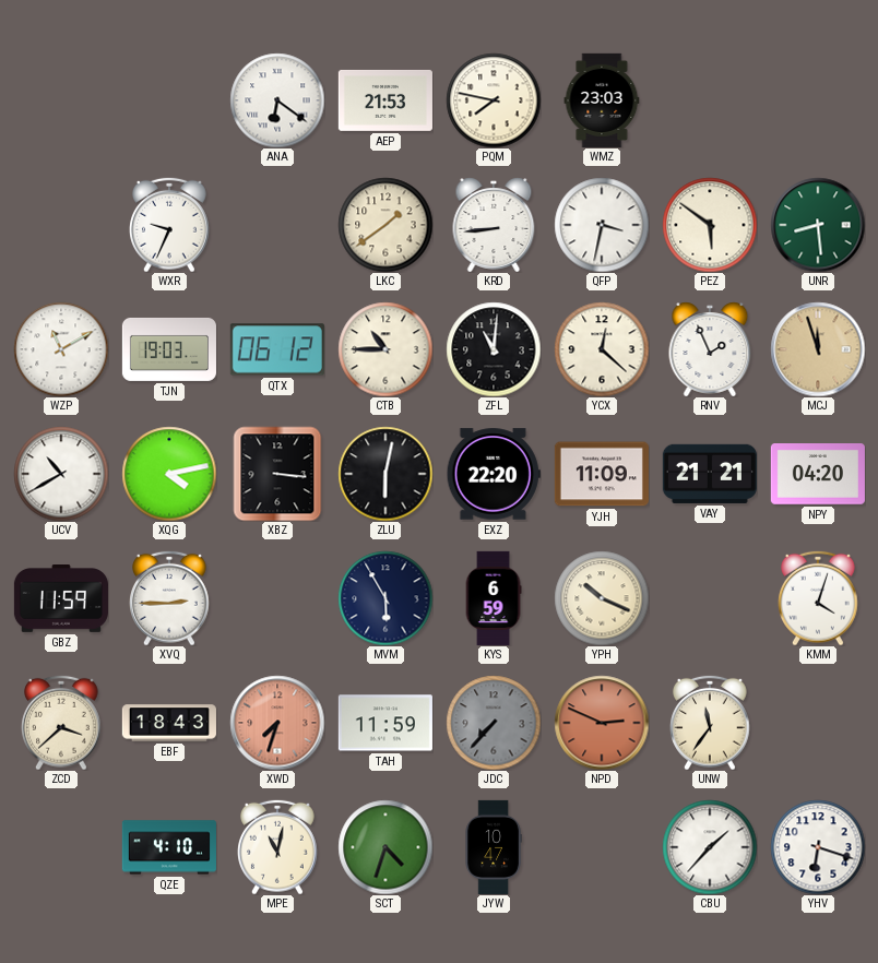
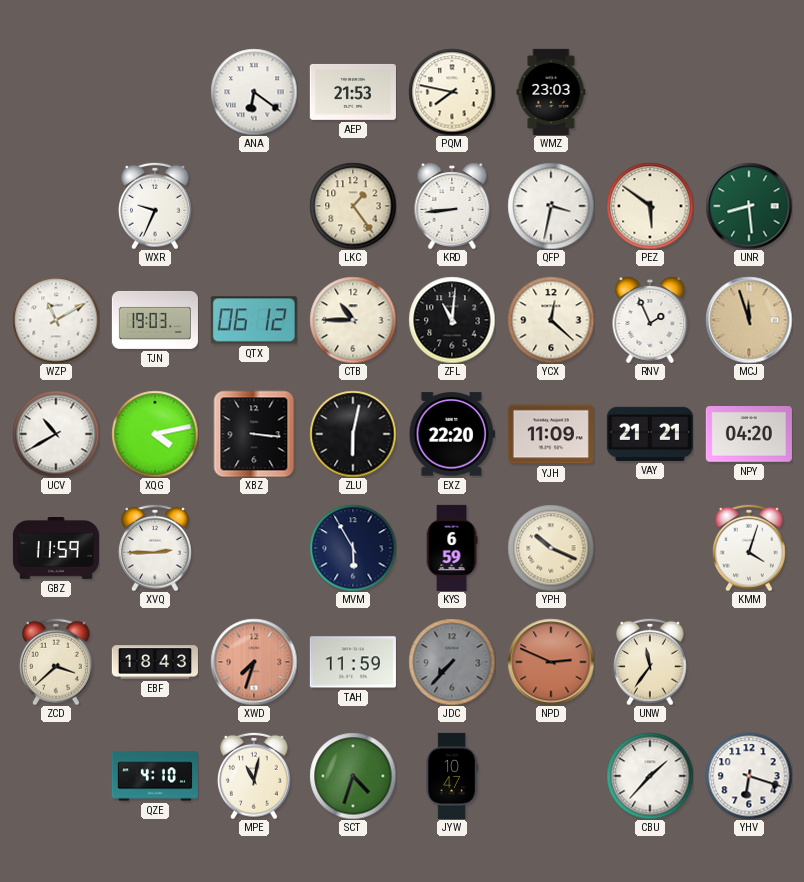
LKC: 1:39 -> 1:24 (353, 206)
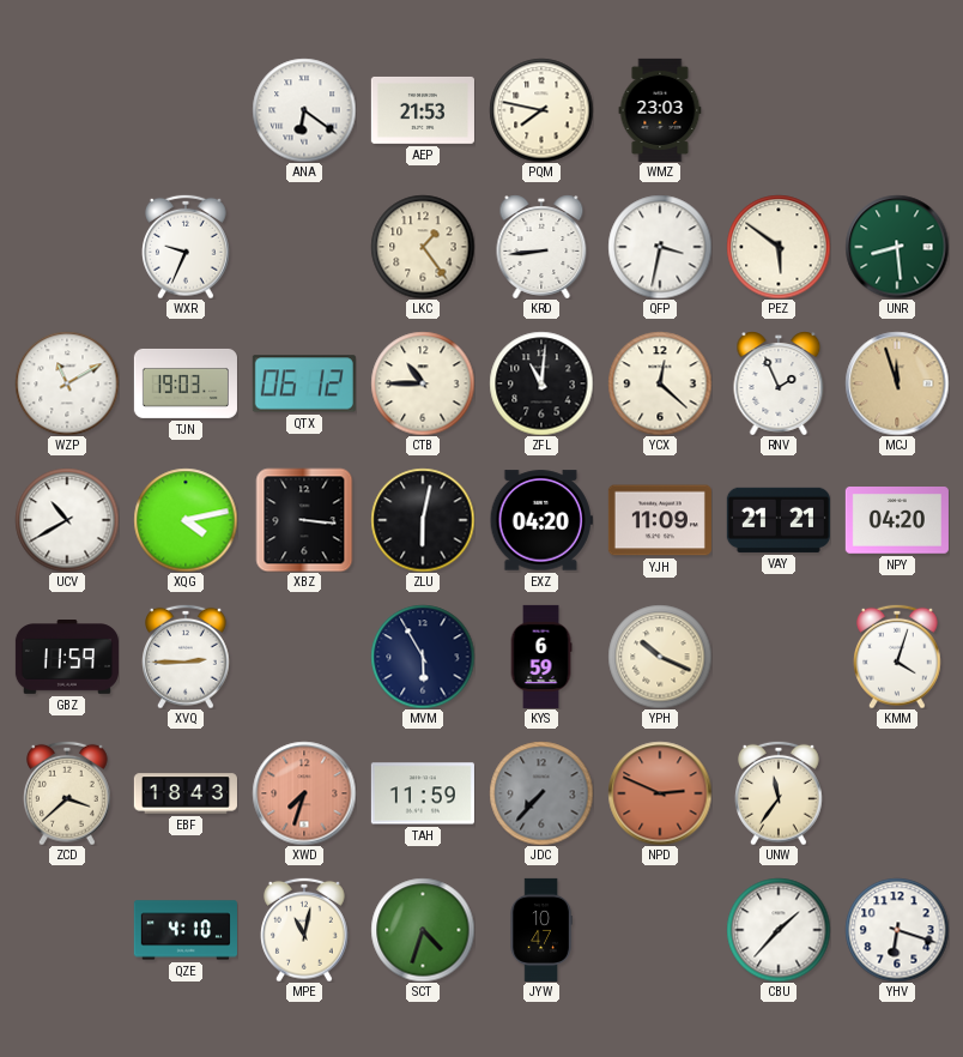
EXZ: 22:20 -> 04:20 (541, 520)
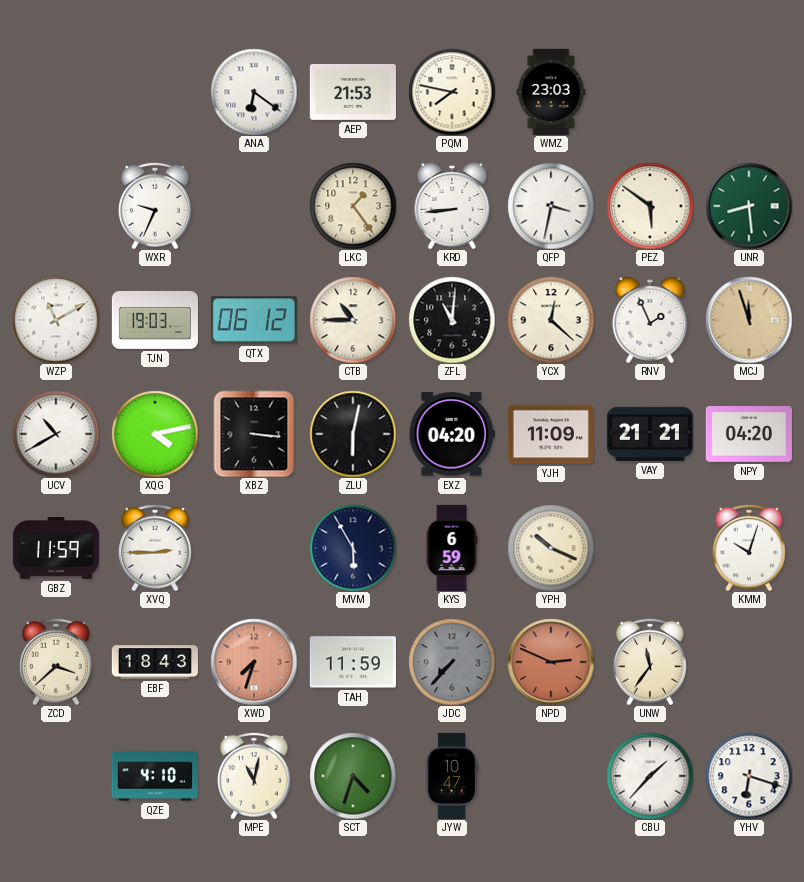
KMM: 4:03 -> 10:03 (750, 548)
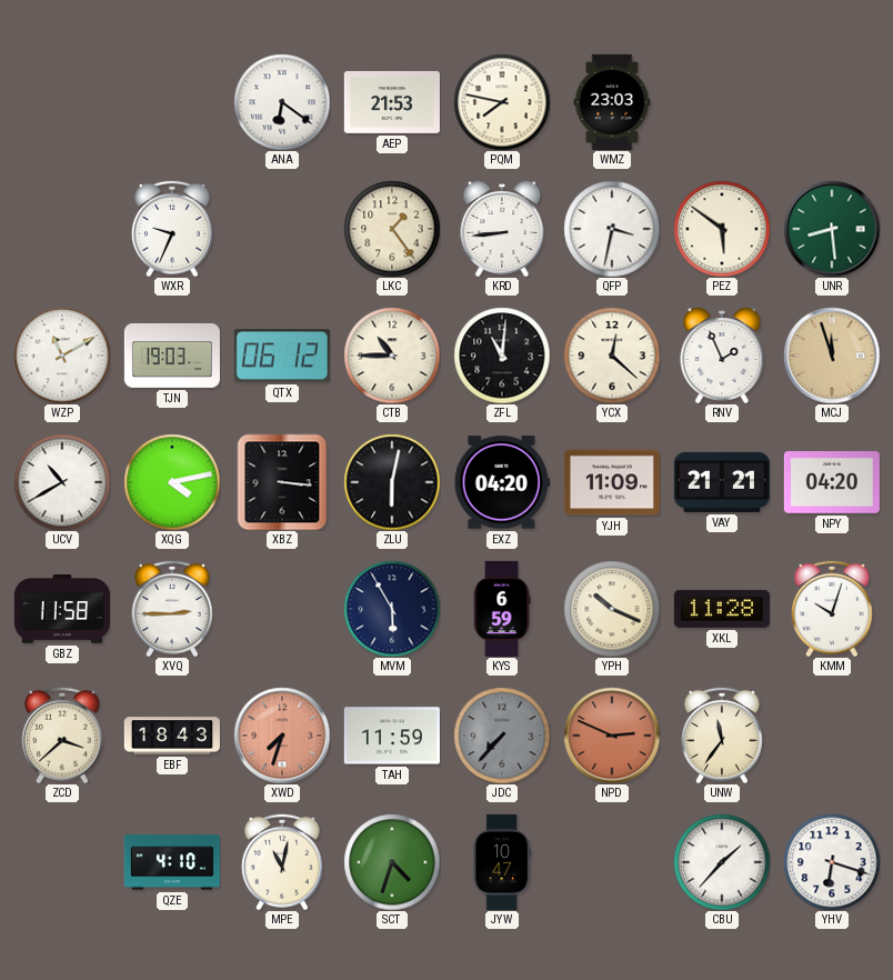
GBZ: 11:59 -> 11:58 (62, 610)
XKL: none -> 11:28 (722, 609)
